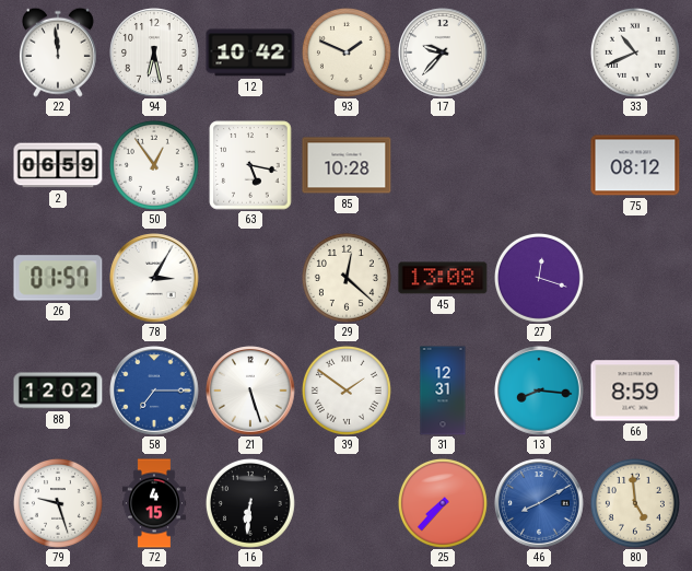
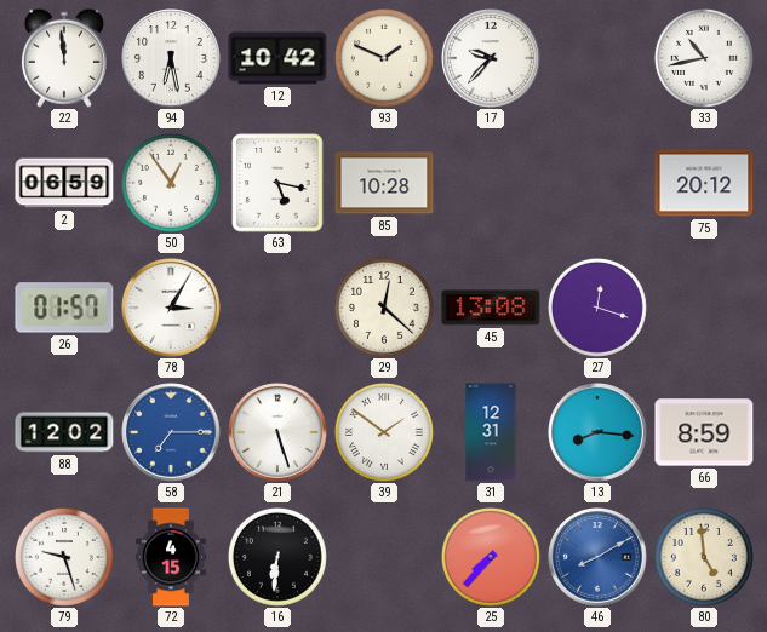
33: 10:41 -> 10:43 (704, 58)
75: 08:12 -> 20:12 (704, 183)
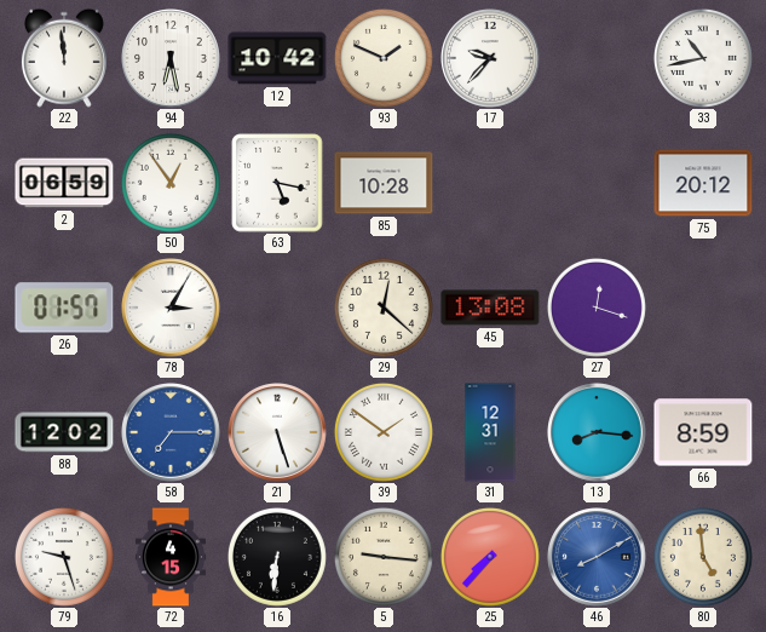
5: none -> 9:16 (384, 557)
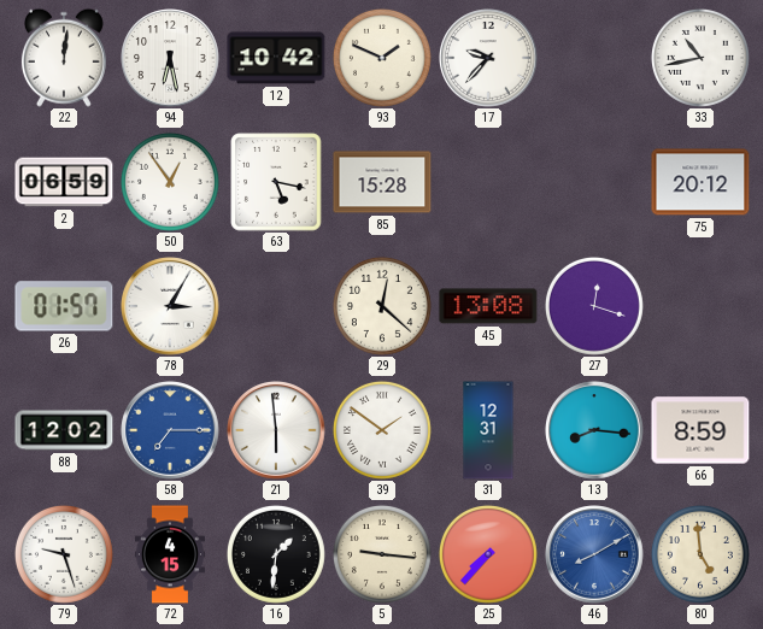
22: 11:59 -> 12:01 (64, 58)
85: 10:28 -> 15:28 (382, 182)
21: 5:27 -> 5:59 (276, 430)
16: 6:31 -> 1:31 (276, 554)
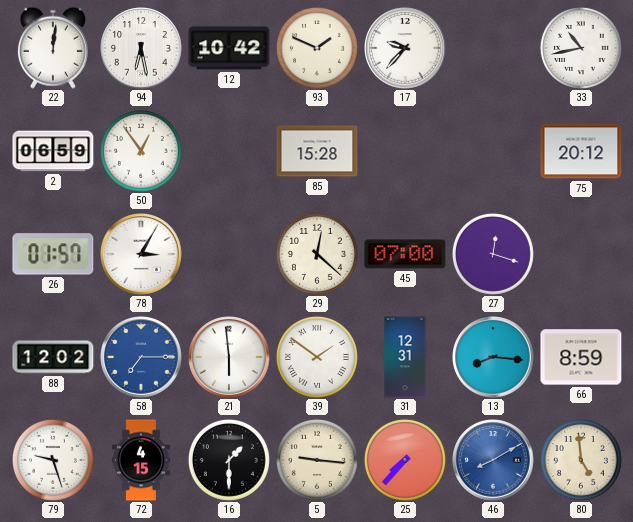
63: 5:17 -> none (276, 182)
45: 13:08 -> 07:00 (405, 254)
16: 1:31 -> 1:30 (229, 460)
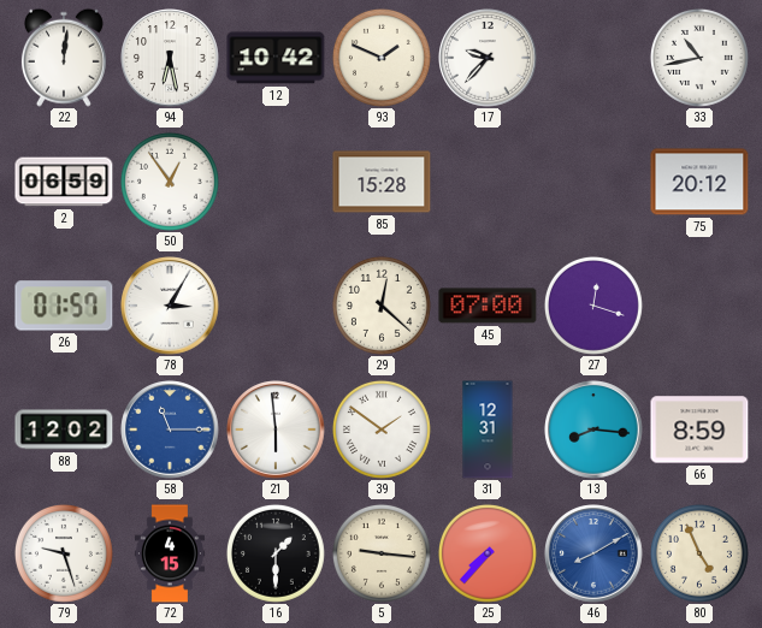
58: 7:15 -> 11:15 (170, 429)
80: 4:59 -> 4:56 (699, 553)
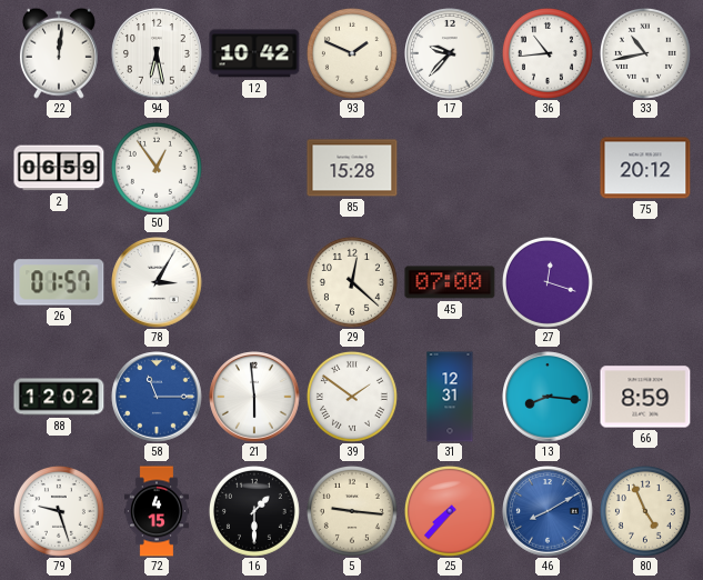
36: none -> 10:44 (548, 53)
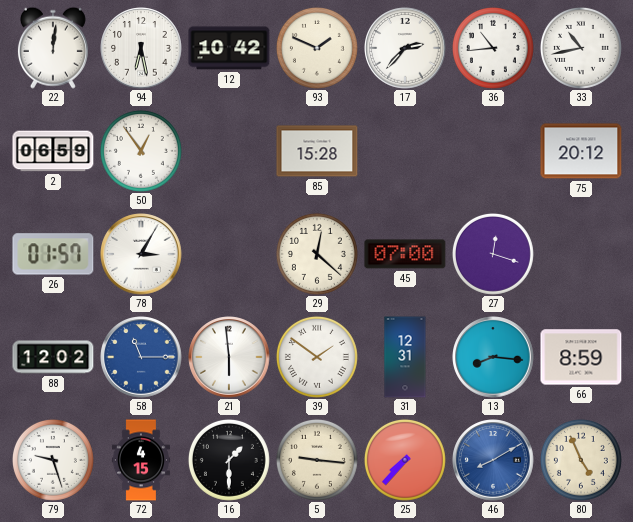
17: 9:37 -> 2:37 (405, 48)
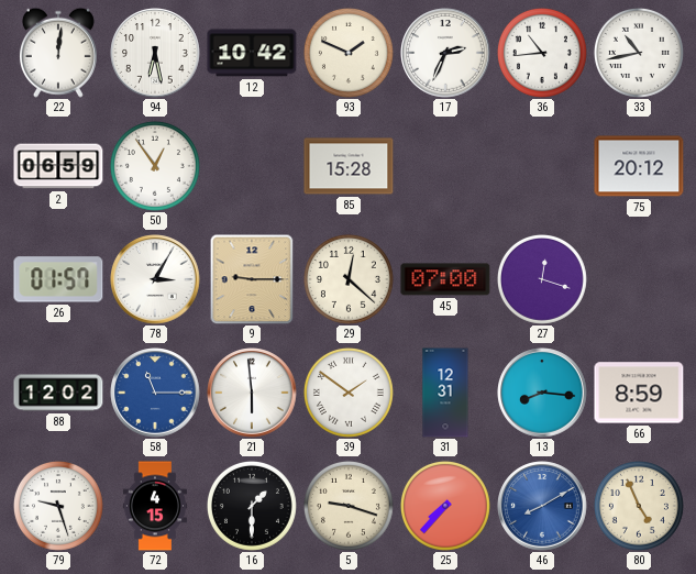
17: 2:37 -> 2:34 (445, 53)
9: none -> 9:15 (252, 279)
5: 9:16 -> 9:18 (349, 506)
